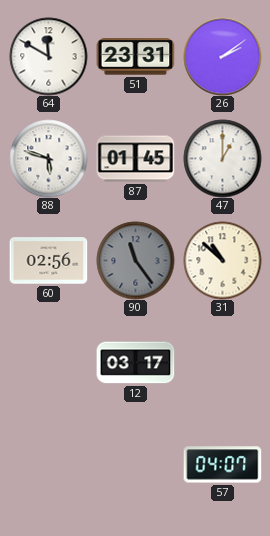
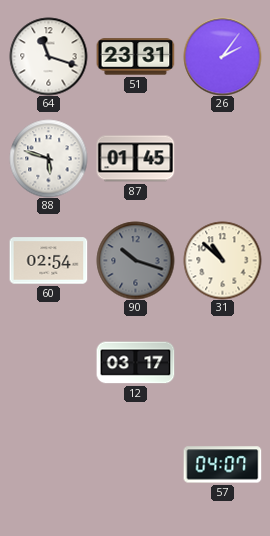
64: 11:50 -> 11:18 (48, 56)
26: 2:09 -> 2:06 (222, 56)
47: 1:00 -> none (222, 158)
60: 02:56 -> 02:54 (48, 261)
90: 11:24 -> 10:18 (135, 260)
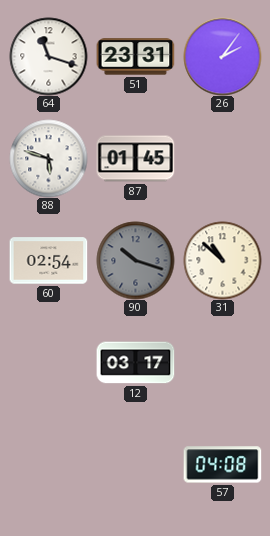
57: 04:07 -> 04:08 (222, 465)
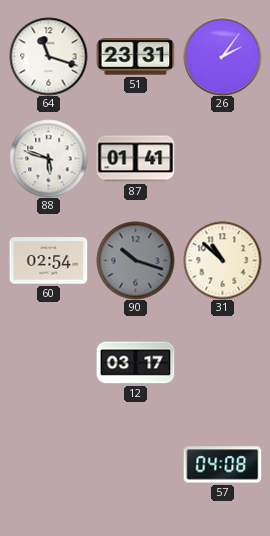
87: 01:45 -> 01:41 (135, 159)
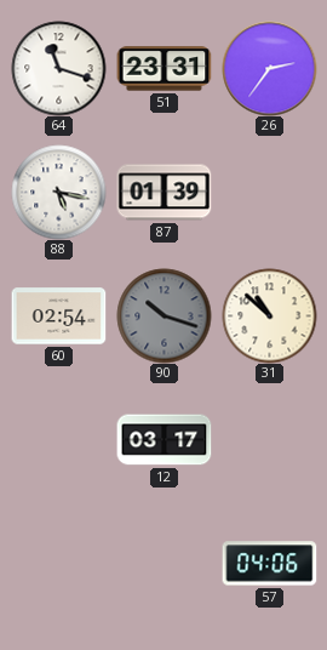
26: 2:06 -> 2:36 (269, 68)
88: 5:48 -> 5:17 (58, 192)
87: 01:41 -> 01:39 (163, 193)
57: 04:08 -> 04:06 (269, 564)
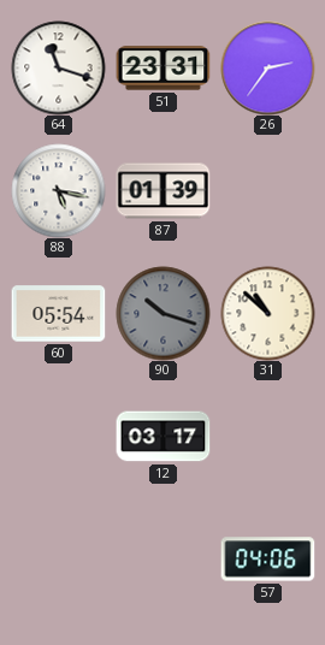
60: 02:54 -> 05:54 (58, 314)
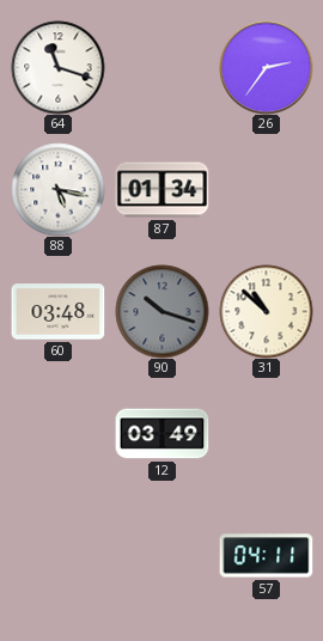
51: 23:31 -> none (162, 69)
87: 01:39 -> 01:34 (161, 190)
60: 05:54 -> 03:48 (57, 312)
12: 03:17 -> 03:49 (161, 434)
57: 04:06 -> 04:11 (266, 556)
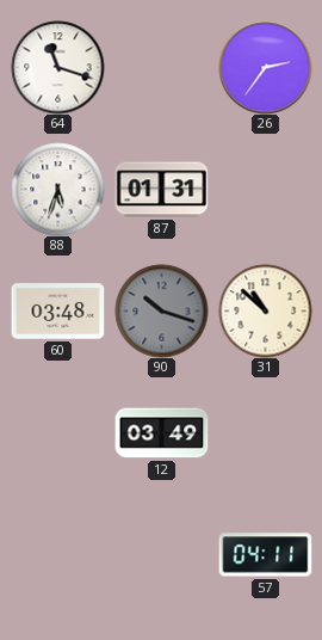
88: 5:17 -> 5:33 (57, 189)
87: 01:34 -> 01:31 (161, 190)
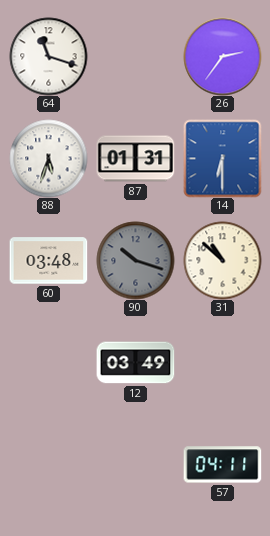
14: none -> 6:30 (222, 158)
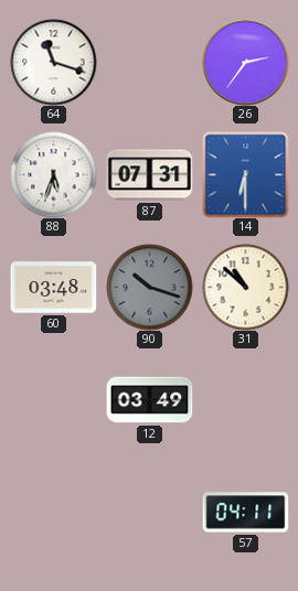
87: 01:31 -> 07:31 (149, 175)
